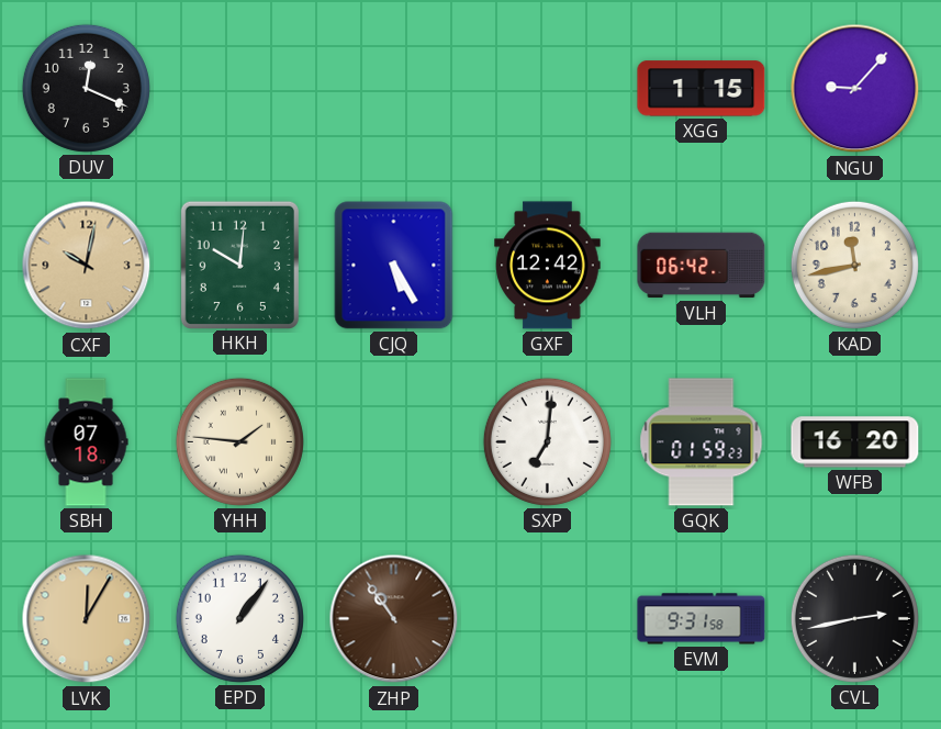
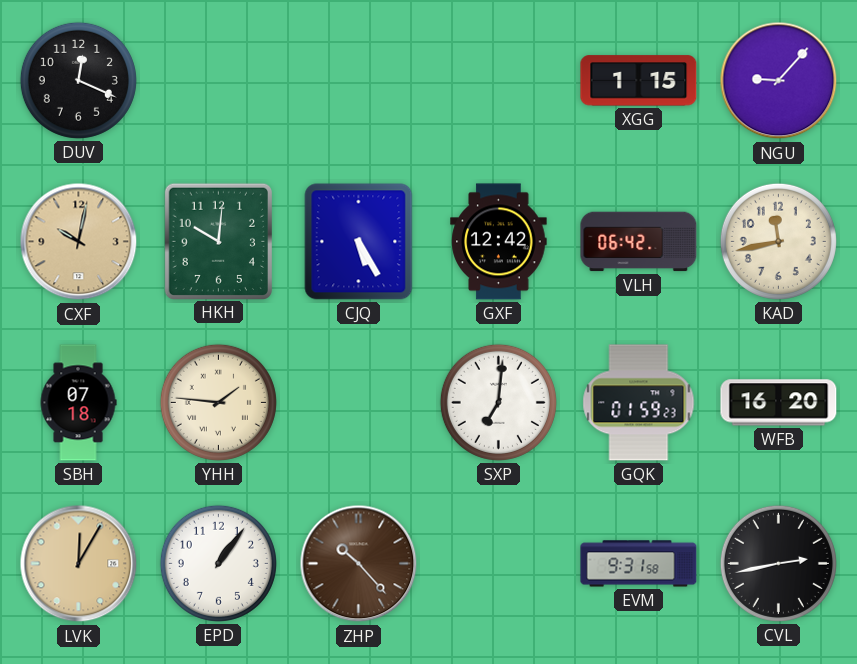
ZHP: 10:54 -> 10:23 (359, 564)
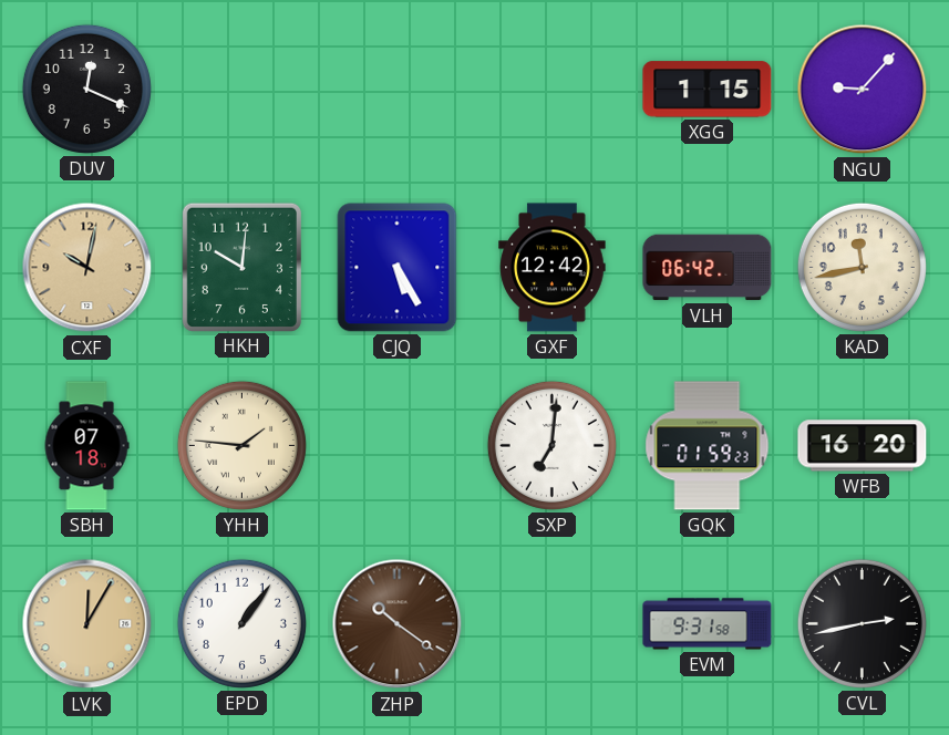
ZHP: 10:23 -> 10:21 (398, 624)
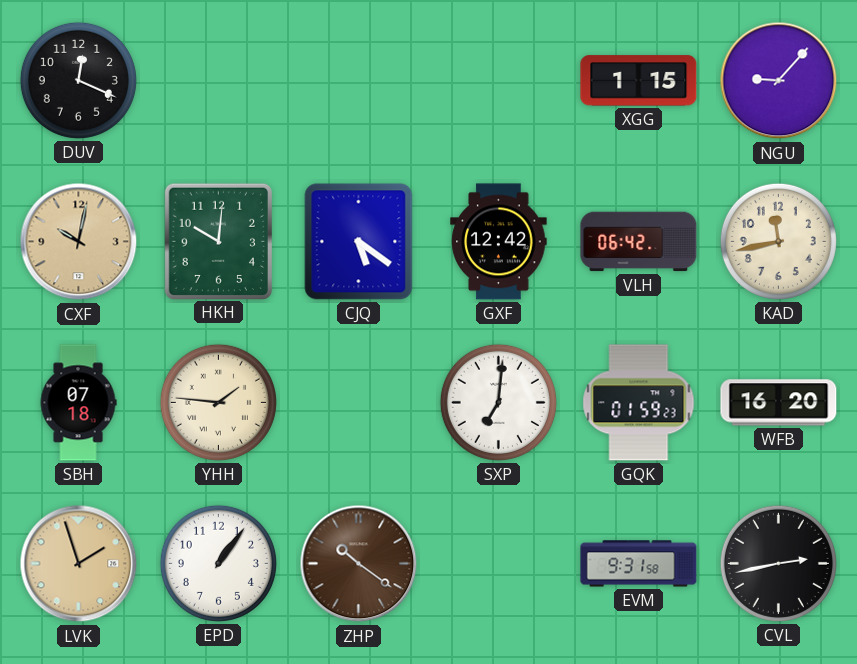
CJQ: 5:25 -> 5:21 (359, 242)
LVK: 12:05 -> 1:57 (79, 564)
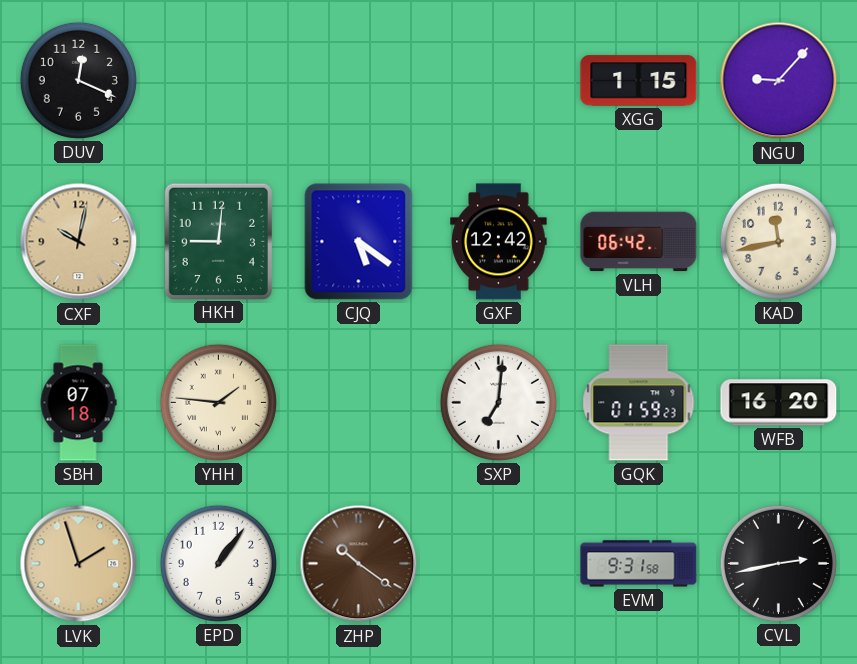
HKH: 10:01 -> 9:01 (218, 241)
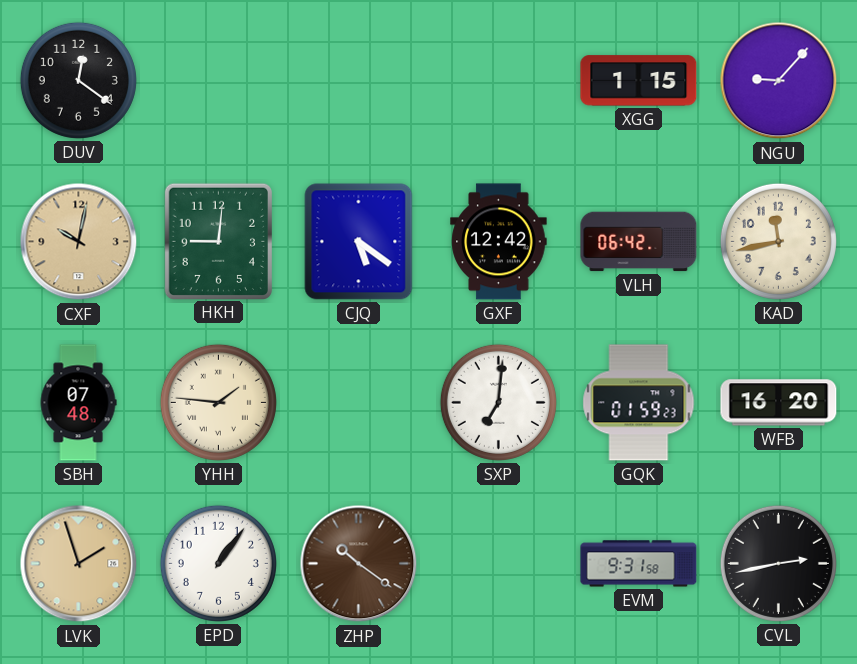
DUV: 12:19 -> 12:21 (78, 80)
SBH: 07:18 -> 07:48 (78, 403)
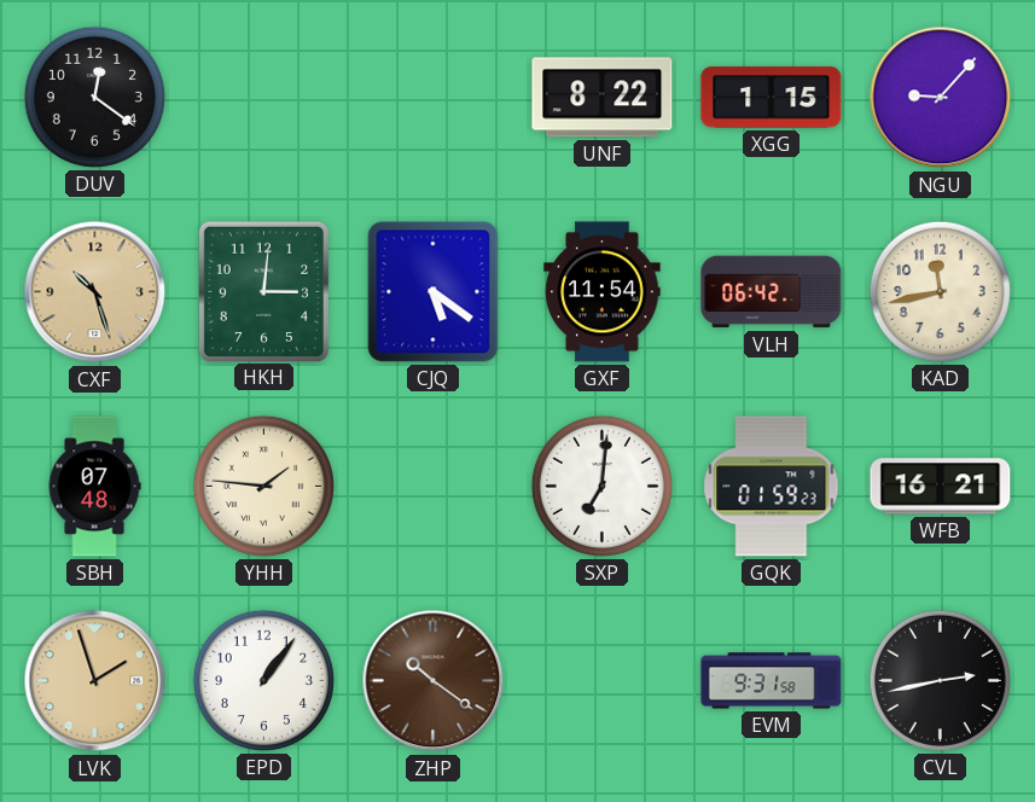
UNF: none -> 8:22 (603, 98)
CXF: 10:02 -> 10:27 (95, 292)
HKH: 9:01 -> 3:01 (263, 291)
GXF: 12:42 -> 11:54 (603, 292)
WFB: 16:20 -> 16:21 (941, 487)
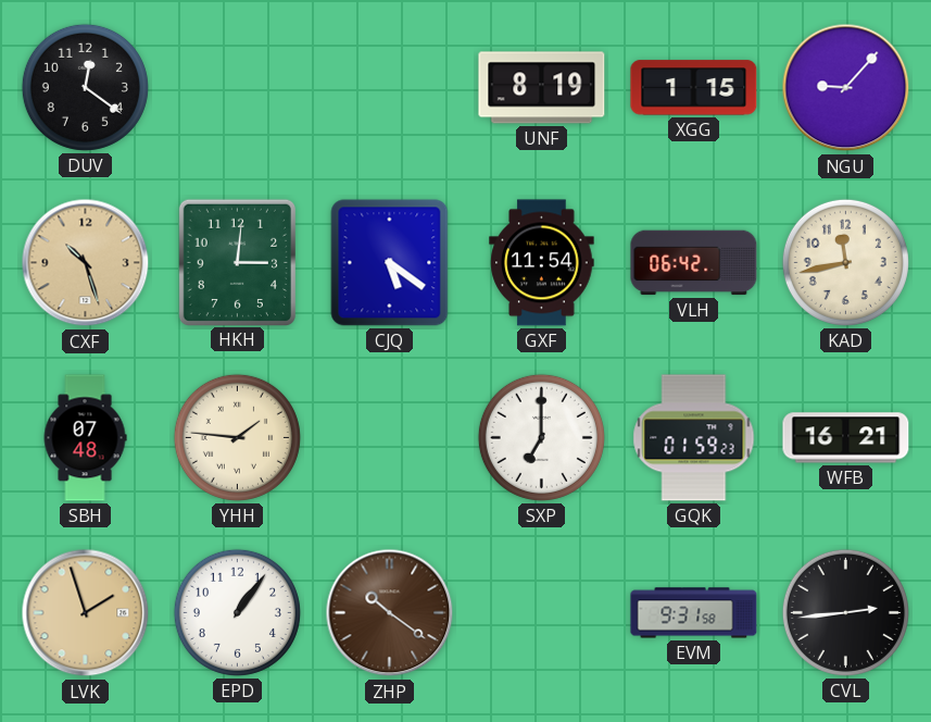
UNF: 8:22 -> 8:19 (542, 88)
SXP: 7:01 -> 7:00 (541, 437)
CVL: 2:43 -> 2:44 (845, 612)
